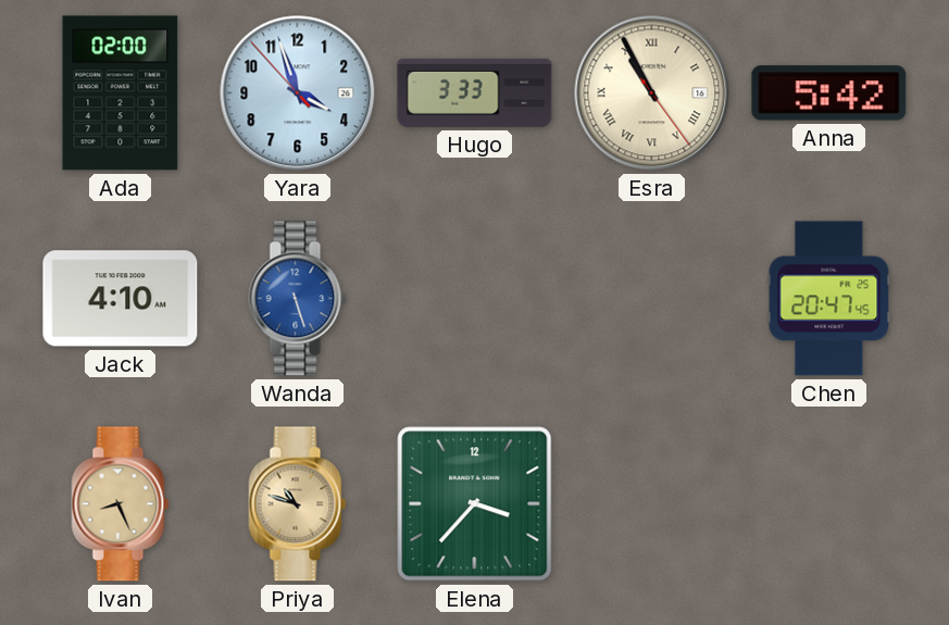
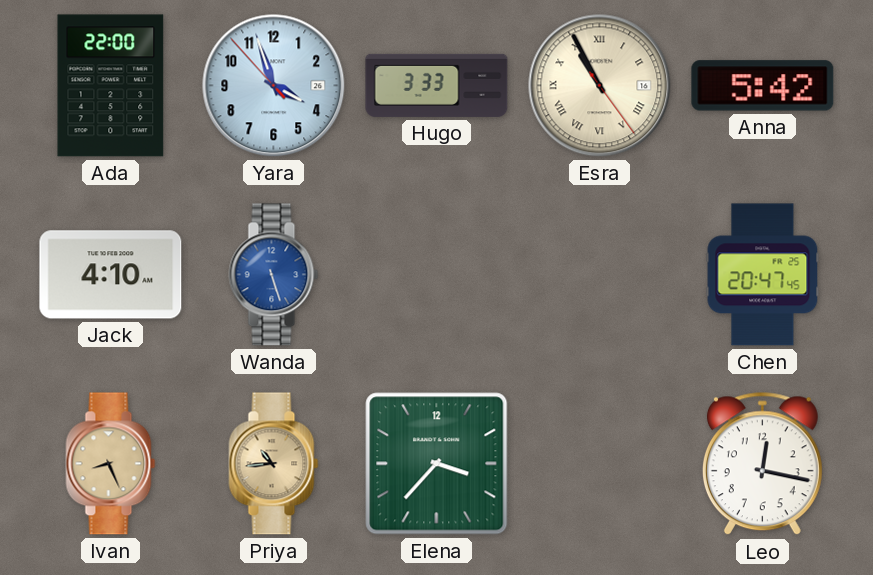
Ada: 02:00 -> 22:00 (111, 86)
Priya: 10:48 -> 10:44 (274, 464)
Leo: none -> 12:17 (762, 464)
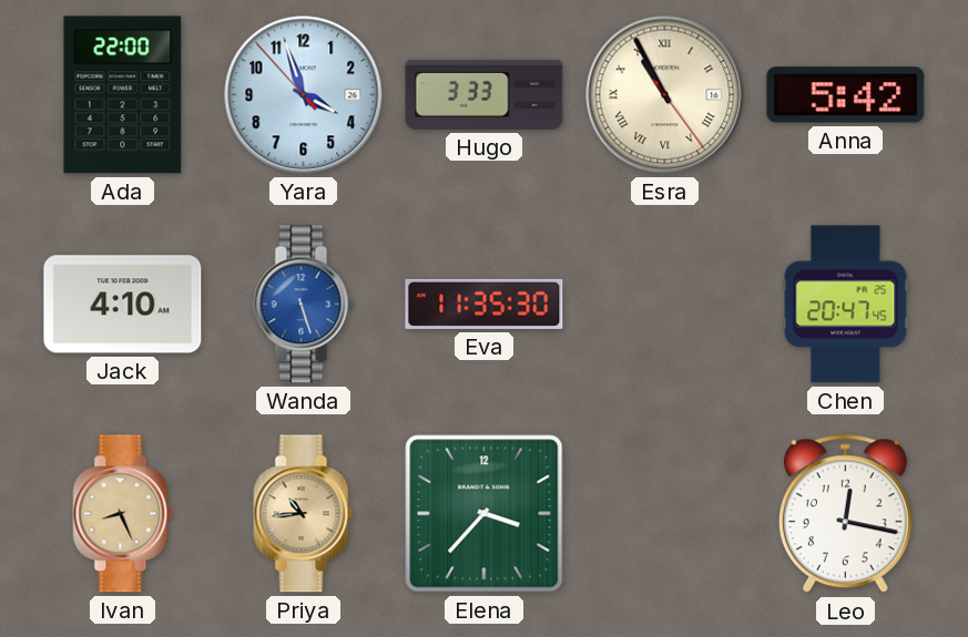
Eva: none -> 11:35 (485, 304)
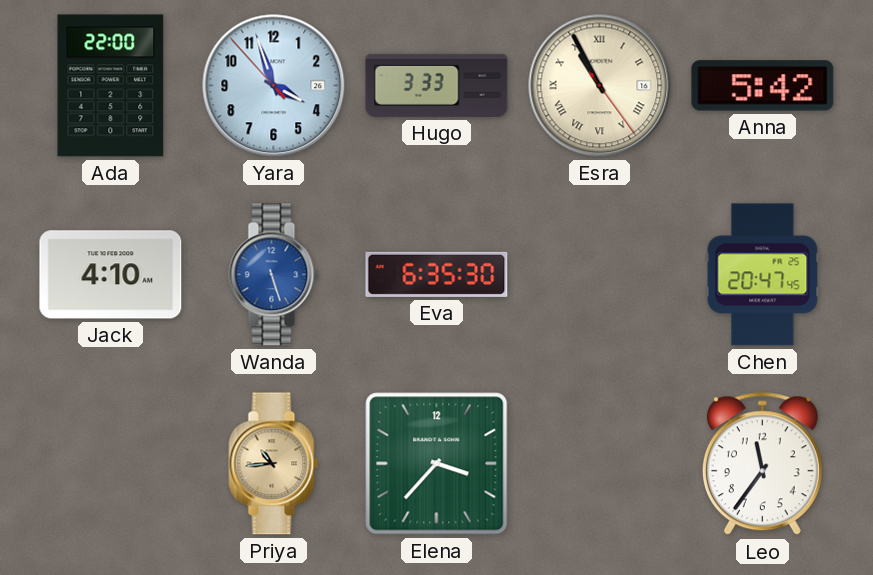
Eva: 11:35 -> 6:35 (437, 274)
Ivan: 8:26 -> none (123, 514)
Leo: 12:17 -> 11:36 (762, 464)
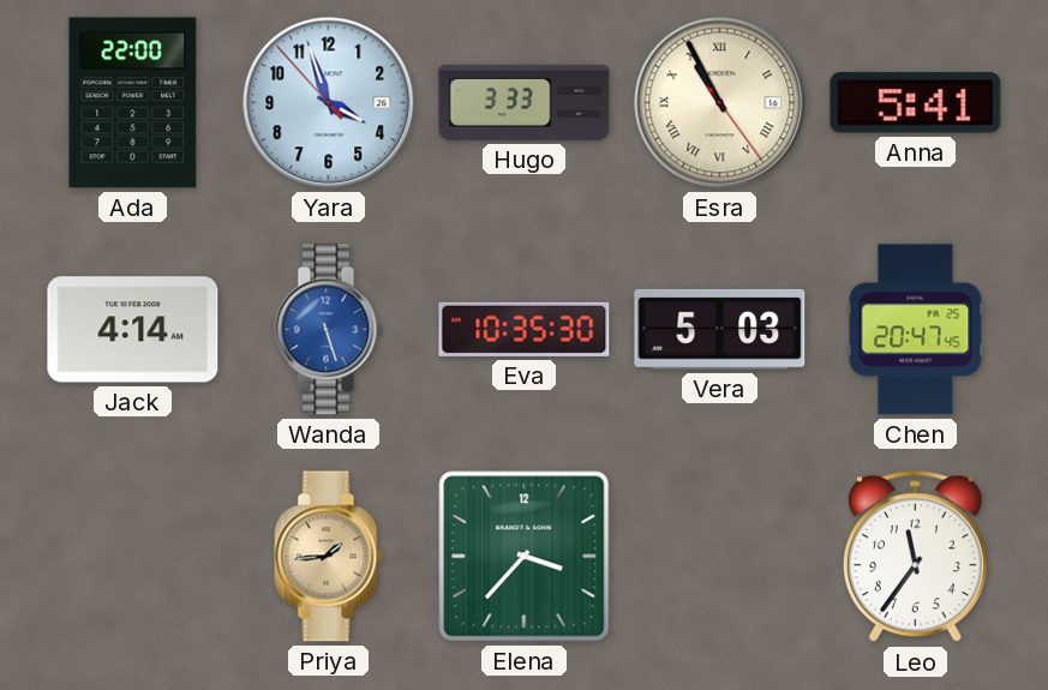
Anna: 5:42 -> 5:41 (916, 103)
Jack: 4:10 -> 4:14 (133, 330)
Eva: 6:35 -> 10:35 (525, 329)
Vera: none -> 5:03 (720, 329)
Priya: 10:44 -> 1:44 (329, 557)
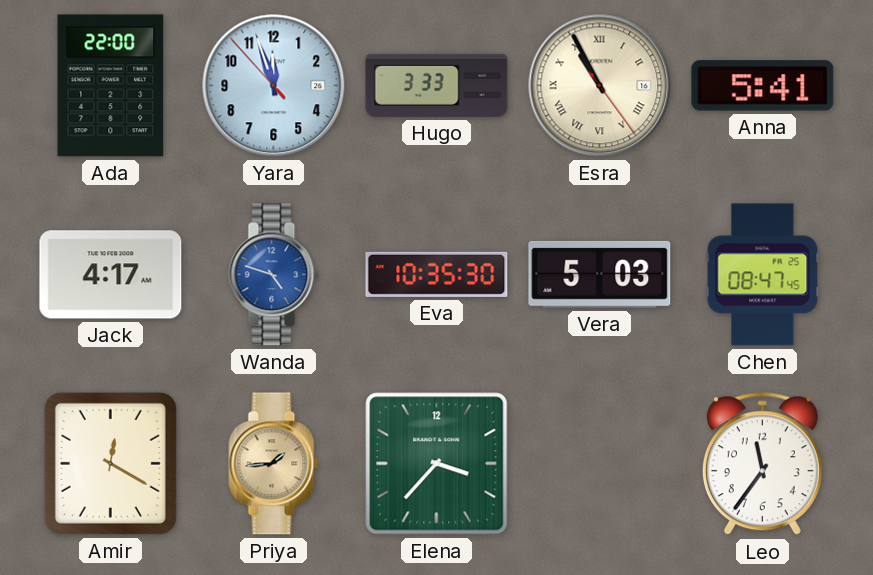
Yara: 3:56 -> 11:56 (274, 86)
Jack: 4:14 -> 4:17 (111, 275)
Wanda: 5:27 -> 4:48 (274, 275)
Chen: 20:47 -> 08:47 (763, 275)
Amir: none -> 12:20 (110, 463)
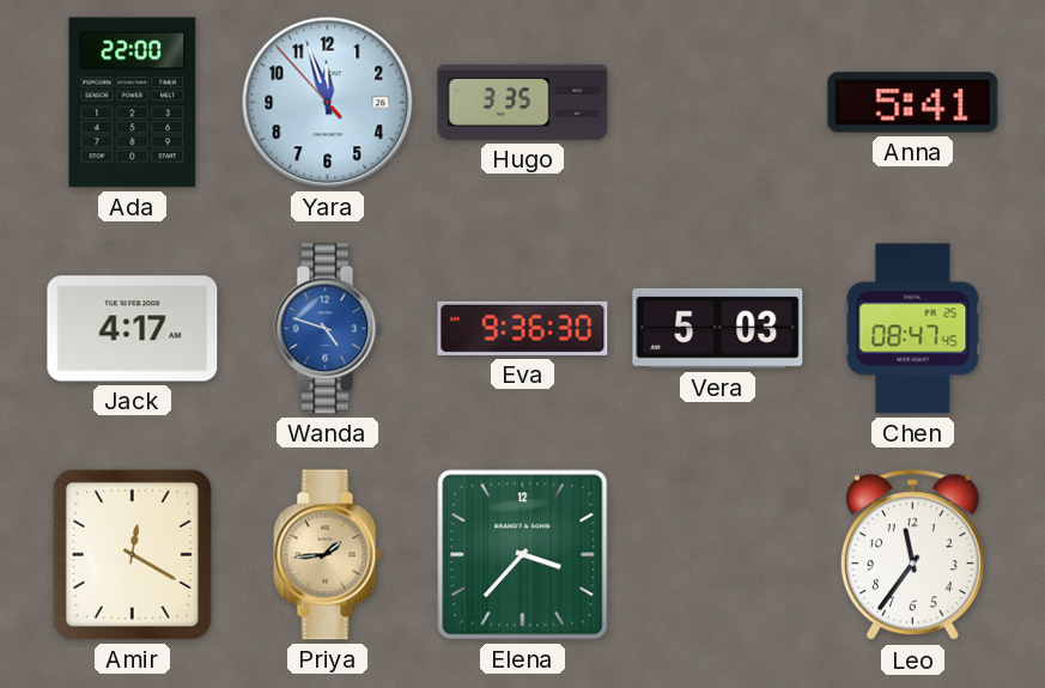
Hugo: 3:33 -> 3:35 (523, 102)
Esra: 10:55 -> none (600, 86)
Eva: 10:35 -> 9:36 (523, 328)
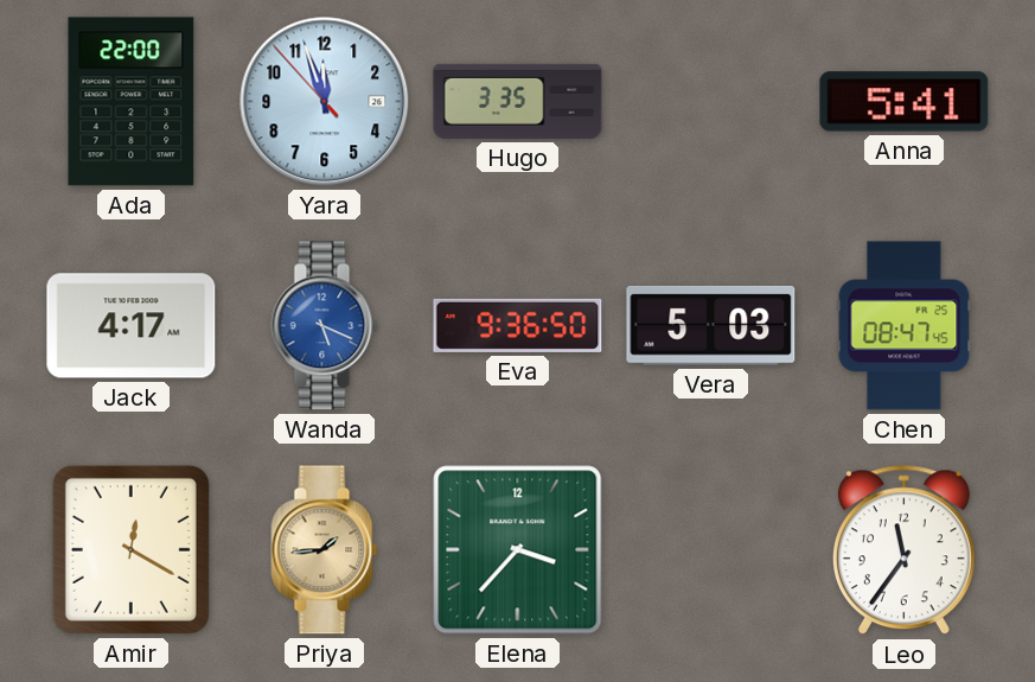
Wanda: 4:48 -> 5:19 (325, 326)
Eva: 9:36:30 -> 9:36:50 (518, 325)
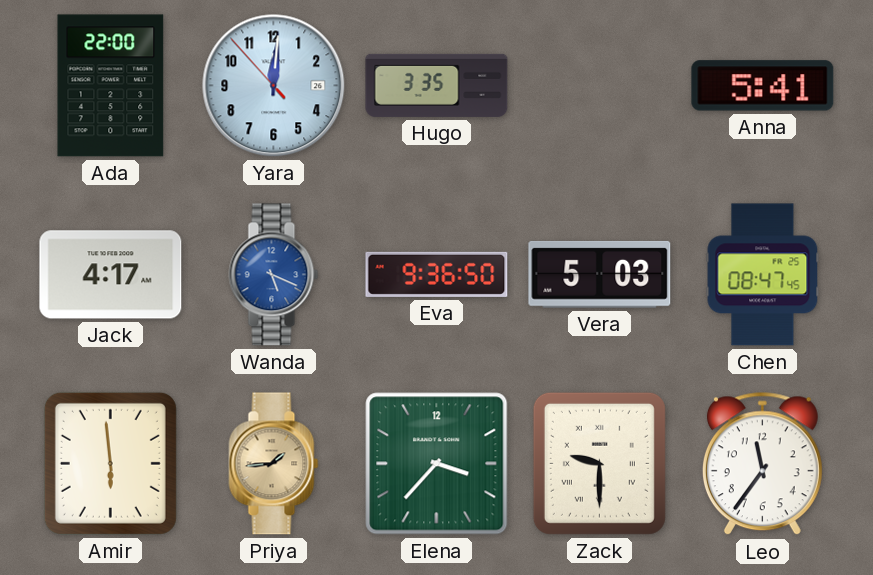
Yara: 11:56 -> 12:00 (274, 86)
Amir: 12:20 -> 5:59 (110, 463)
Zack: none -> 9:30 (599, 463)
